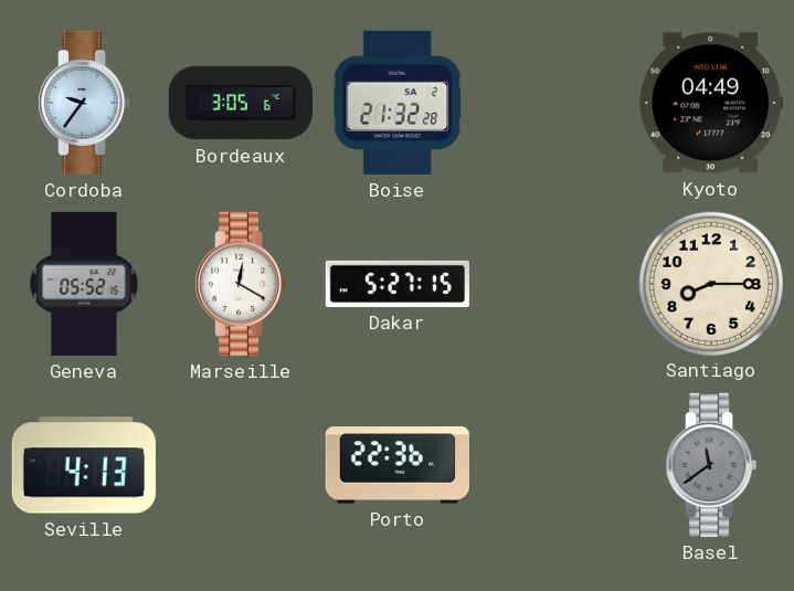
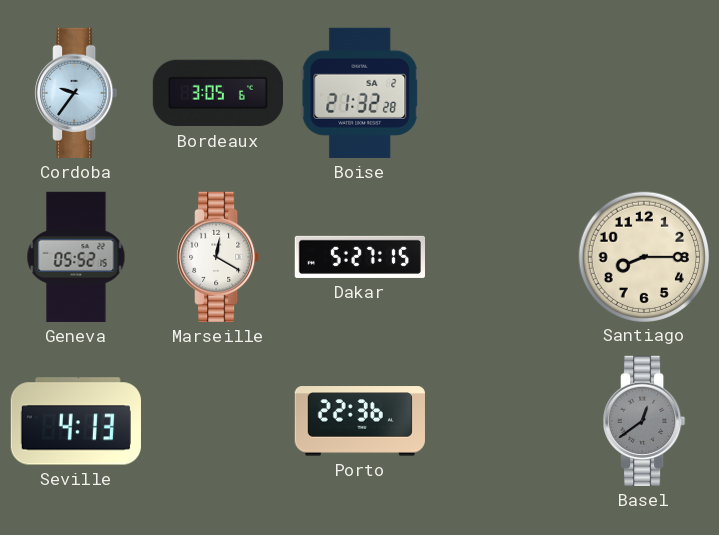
Kyoto: 04:49 -> none (711, 103)
Basel: 11:39 -> 12:39 (644, 421)
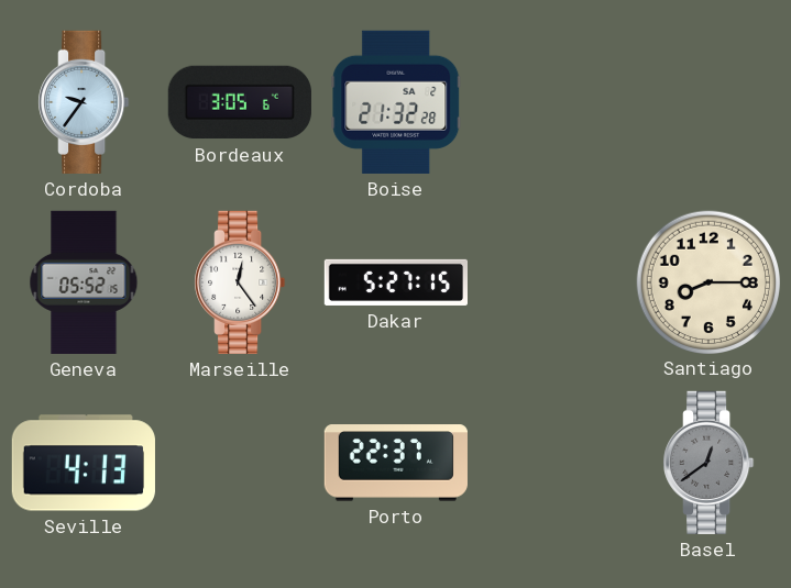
Marseille: 12:20 -> 12:24 (240, 282)
Porto: 22:36 -> 22:37 (396, 463)
